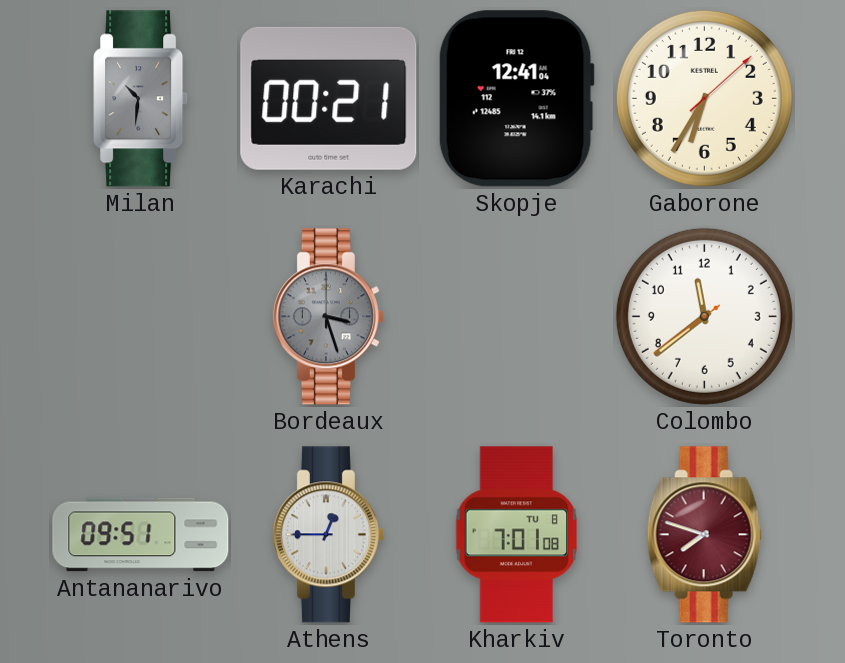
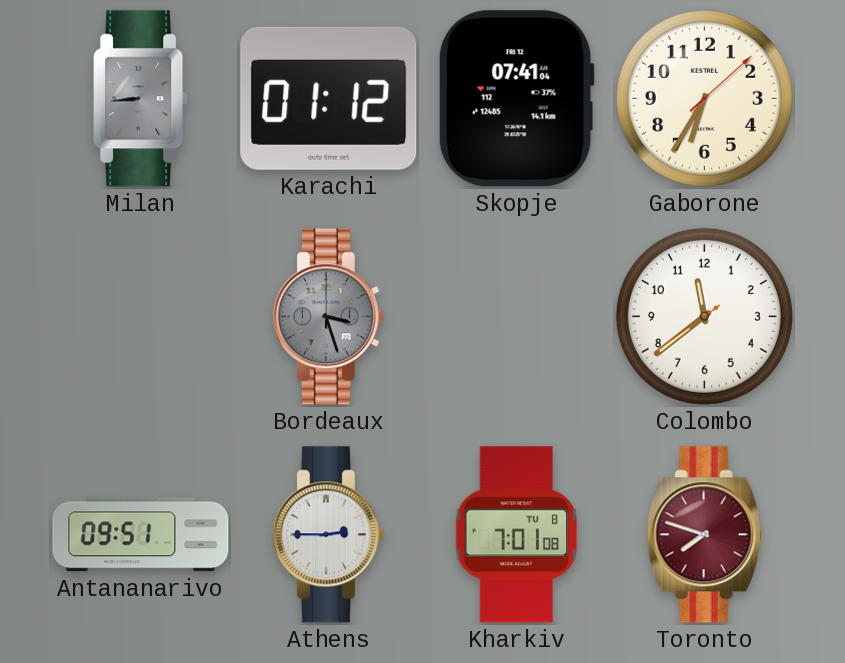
Milan: 10:31 -> 8:44 (141, 99)
Karachi: 00:21 -> 01:12 (329, 98)
Skopje: 12:41 -> 07:41 (516, 99)
Athens: 12:45 -> 2:45 (328, 535)
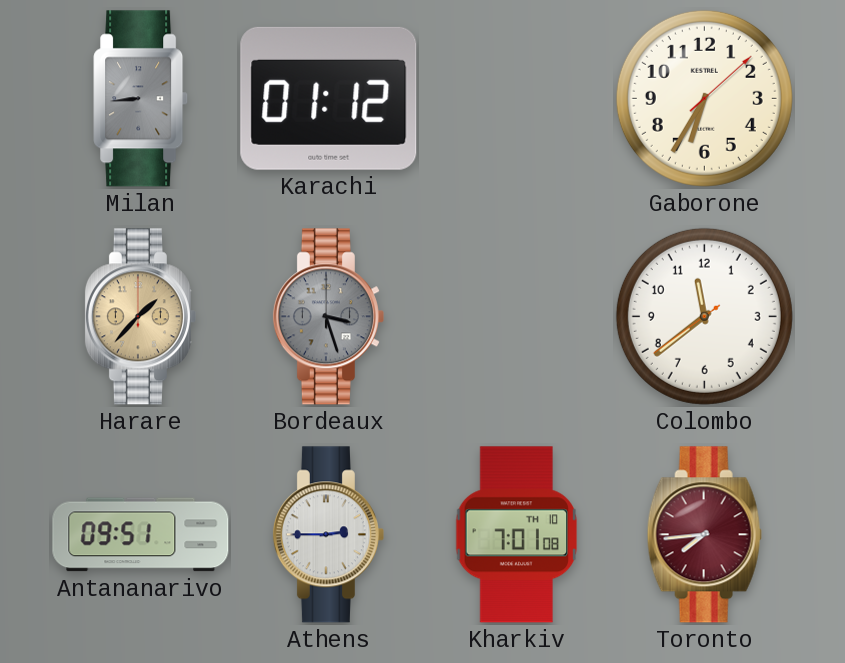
Skopje: 07:41 -> none (516, 99)
Harare: none -> 1:37 (140, 317)
Kharkiv date: TU 8 -> TH 10 (517, 535)
Toronto: 7:48 -> 7:44 (704, 535)
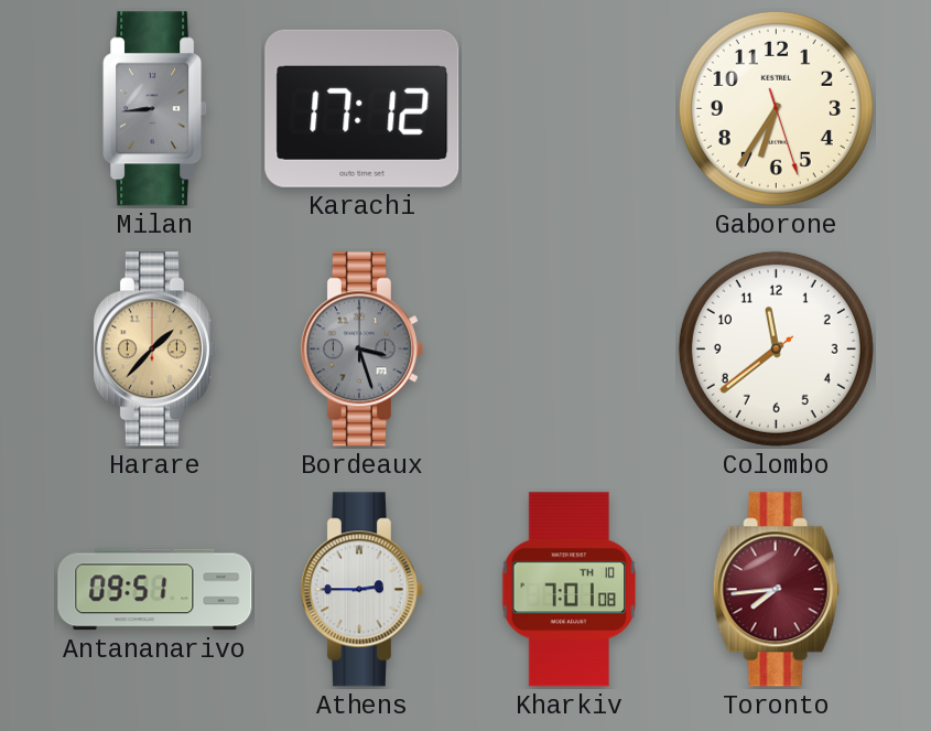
Karachi: 01:12 -> 17:12 (362, 108)
Gaborone: 6:35:08 -> 6:35:27 (776, 108)
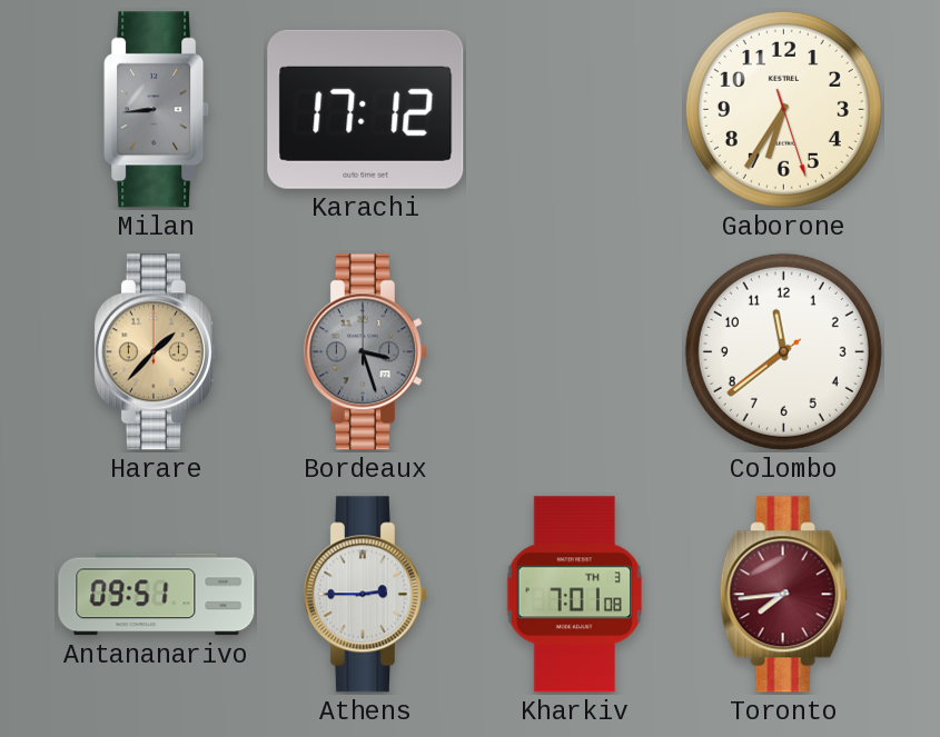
Kharkiv date: TH 10 -> TH 3 (575, 595)
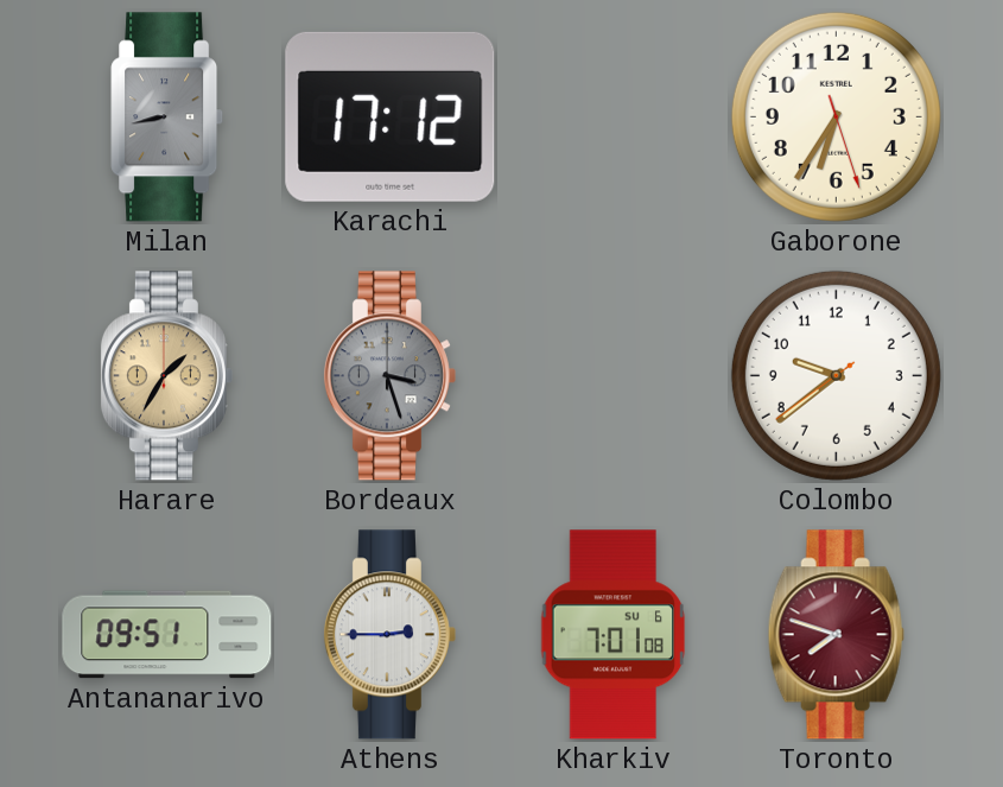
Milan: 8:44 -> 8:43 (167, 118)
Harare: 1:37 -> 1:35 (166, 376)
Colombo: 11:38 -> 9:38 (836, 375)
Kharkiv date: TH 3 -> SU 6 (614, 635)
Toronto: 7:44 -> 7:48 (836, 635)
